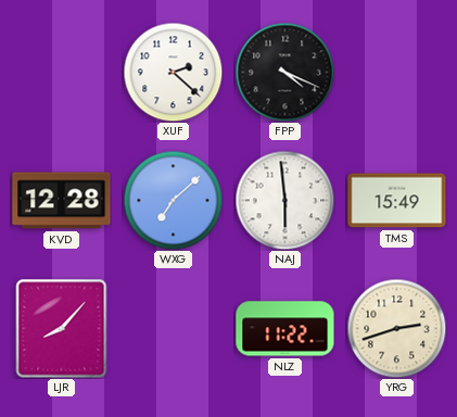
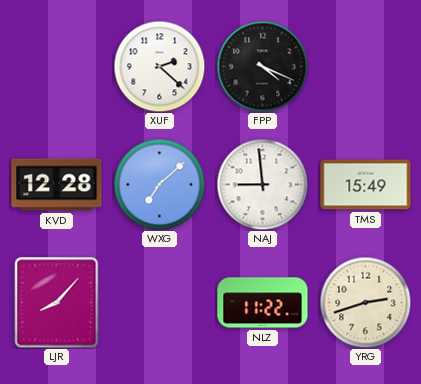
NAJ: 5:59 -> 8:59 (262, 184)
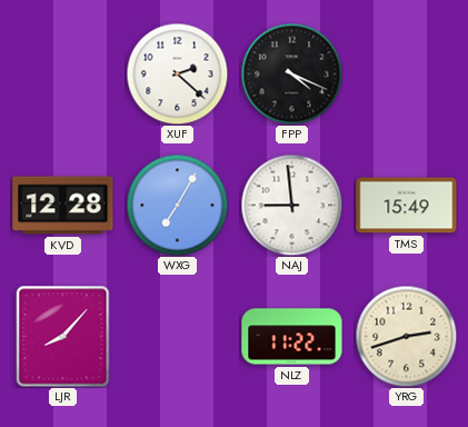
WXG: 7:08 -> 7:05 (177, 205)
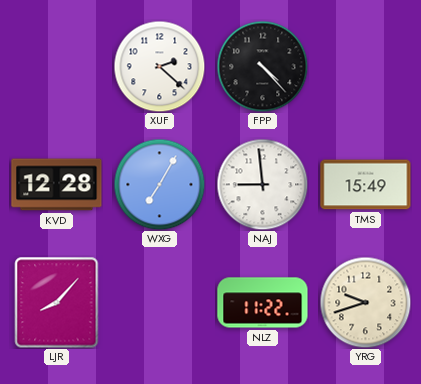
FPP: 4:19 -> 4:23 (262, 66)
YRG: 2:42 -> 9:42 (365, 302)
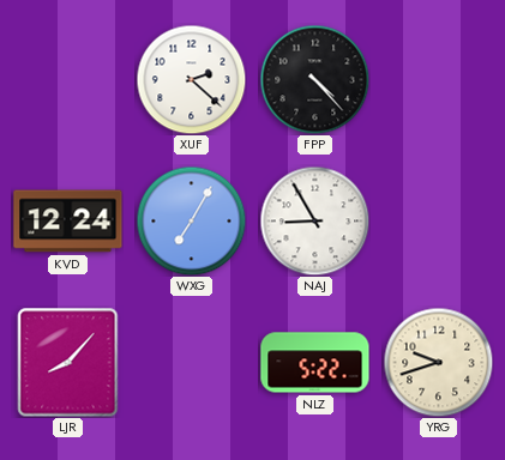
KVD: 12:28 -> 12:24 (68, 222)
NAJ: 8:59 -> 8:55 (314, 220)
TMS: 15:49 -> none (366, 185)
NLZ: 11:22 -> 5:22 (315, 363)
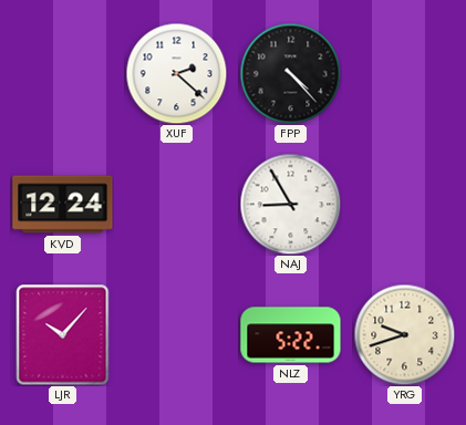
WXG: 7:05 -> none (191, 220)
LJR: 8:07 -> 10:07 (63, 335)
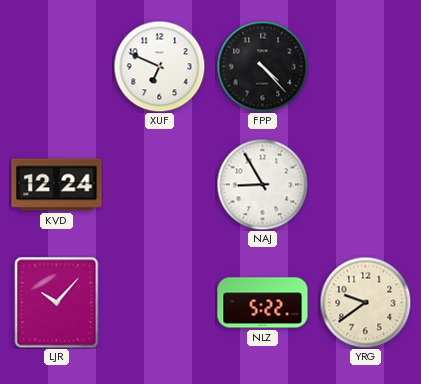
XUF: 2:22 -> 6:49 (159, 66)
YRG: 9:42 -> 9:39 (365, 302)
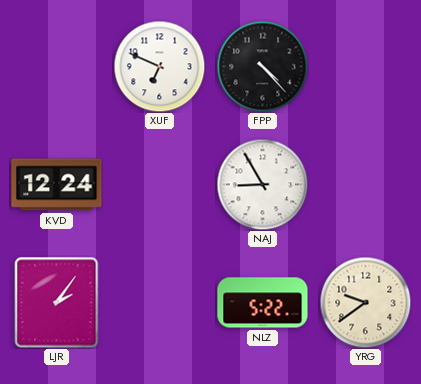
LJR: 10:07 -> 2:06 (57, 303)
